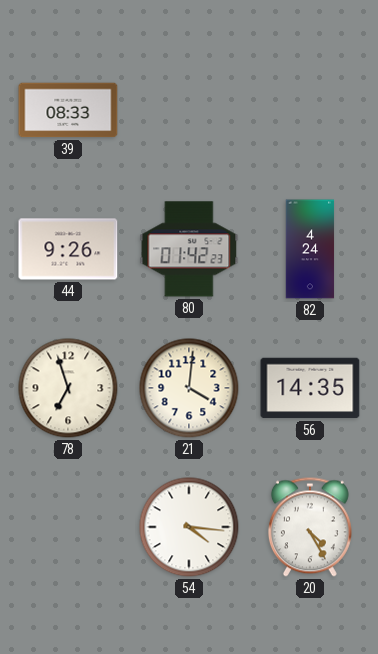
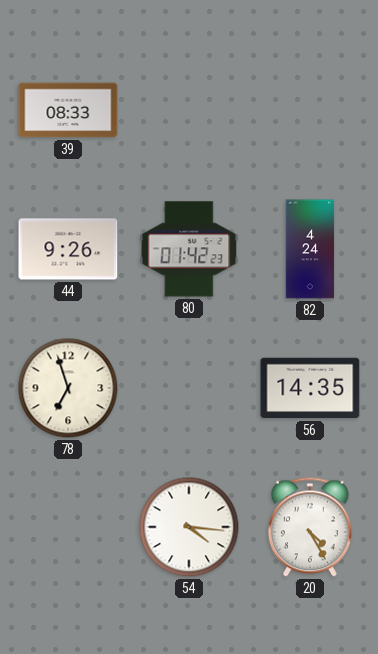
21: 4:01 -> none (189, 388)
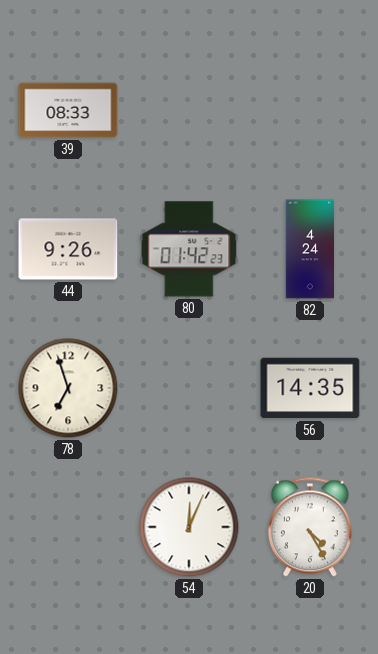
54: 4:16 -> 12:04 (189, 527)
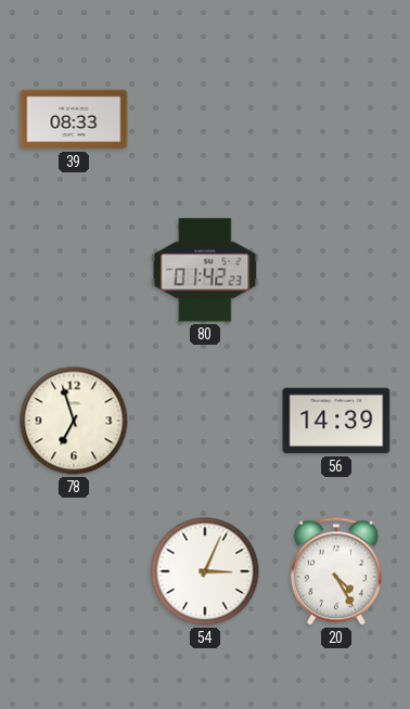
44: 9:26 -> none (68, 249)
82: 4:24 -> none (310, 249)
56: 14:35 -> 14:39 (336, 421)
54: 12:04 -> 3:04 (205, 571)
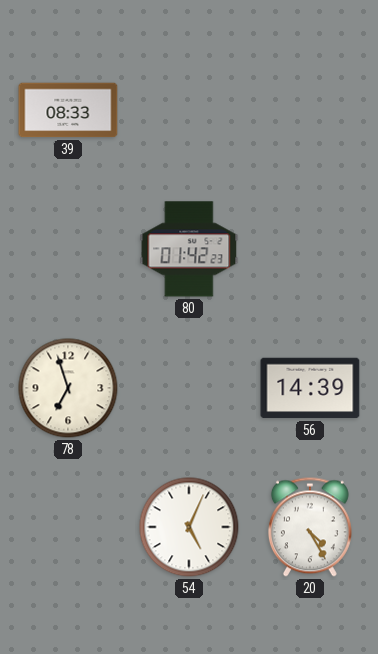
54: 3:04 -> 5:04 (189, 527)
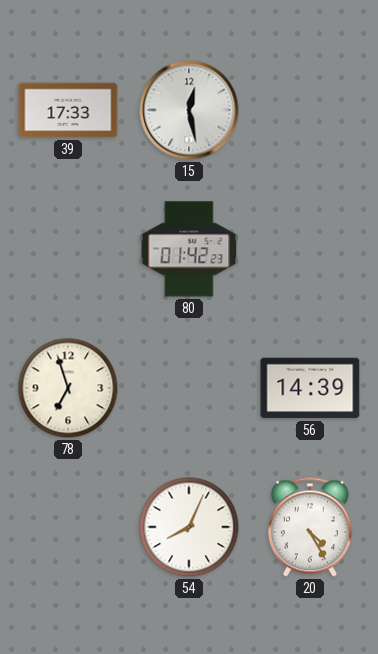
39: 08:33 -> 17:33 (68, 110)
15: none -> 12:28 (189, 110)
54: 5:04 -> 8:04 (189, 527)
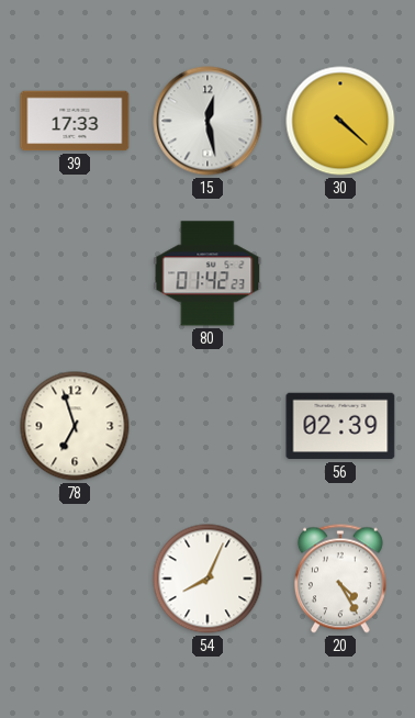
30: none -> 4:22 (340, 121)
56: 14:39 -> 02:39 (340, 426)
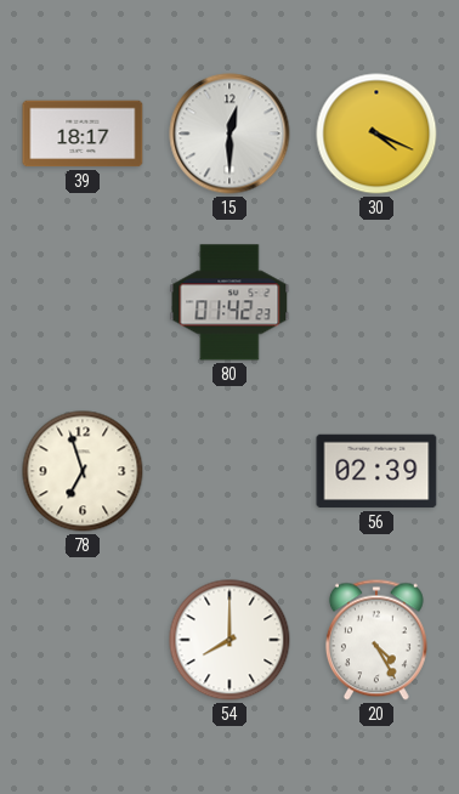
39: 17:33 -> 18:17 (83, 134)
15: 12:28 -> 12:30 (229, 134)
30: 4:22 -> 4:19 (376, 134)
54: 8:04 -> 8:00 (229, 640)
